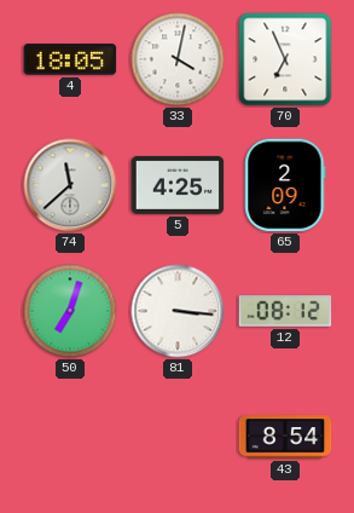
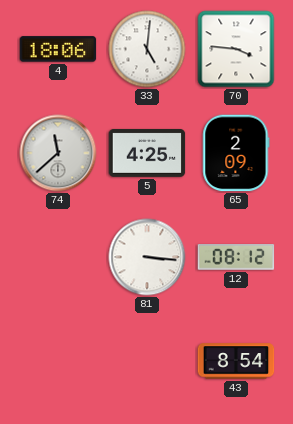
4: 18:05 -> 18:06 (58, 49)
33: 4:02 -> 5:01 (147, 49)
70: 6:56 -> 3:46 (236, 49)
50: 7:03 -> none (70, 311)
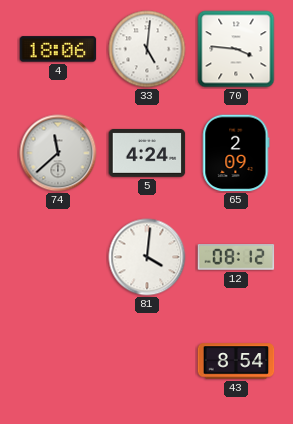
5: 4:25 -> 4:24 (147, 153)
81: 3:16 -> 4:01 (147, 257)
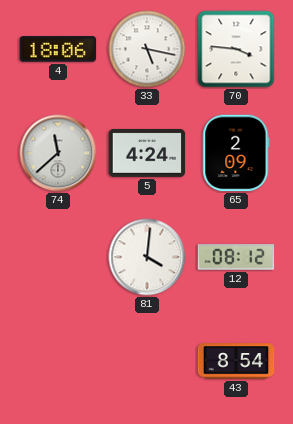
33: 5:01 -> 5:17 (147, 49)
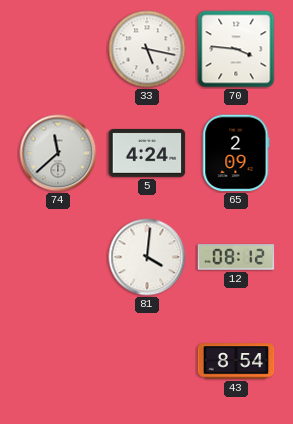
4: 18:06 -> none (58, 49)
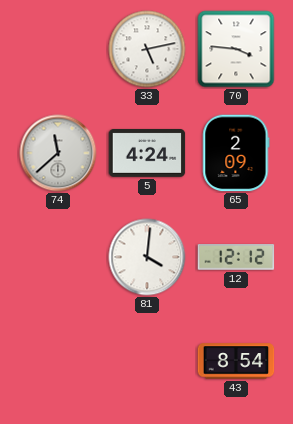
33: 5:17 -> 5:13 (147, 49)
12: 08:12 -> 12:12 (236, 258)
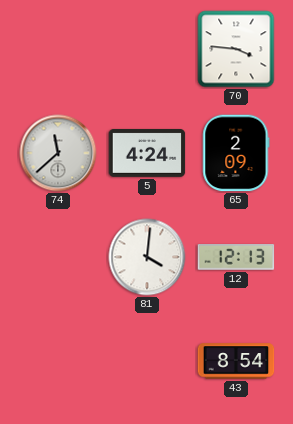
33: 5:13 -> none (147, 49)
12: 12:12 -> 12:13 (236, 258)
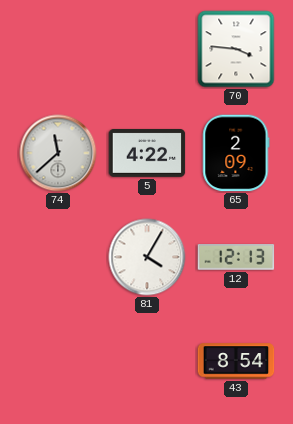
5: 4:24 -> 4:22 (147, 153)
81: 4:01 -> 4:05 (147, 257)
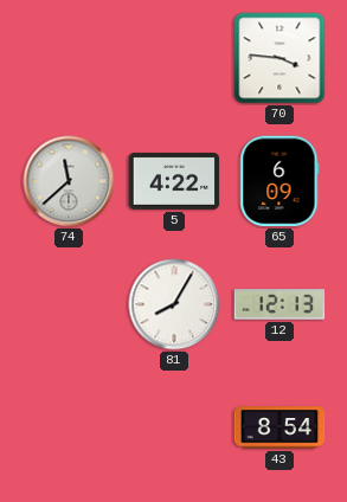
65: 2:09 -> 6:09 (279, 181)
81: 4:05 -> 8:05 (174, 304)
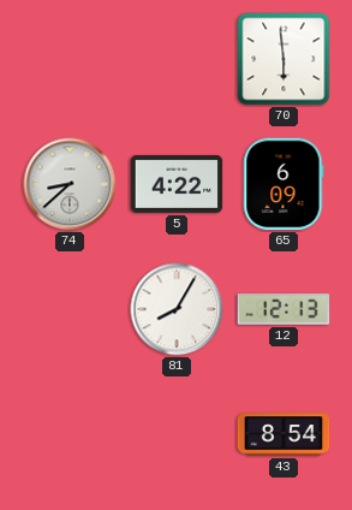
70: 3:46 -> 5:59 (284, 59)
74: 11:38 -> 8:38 (70, 184)
